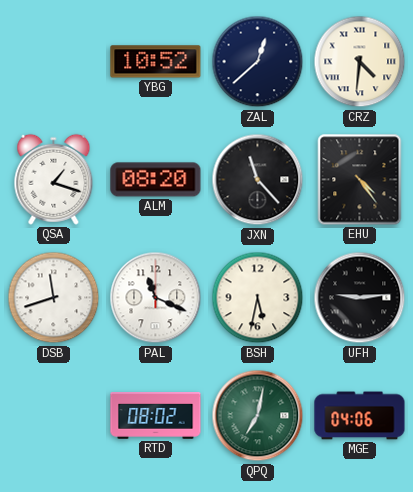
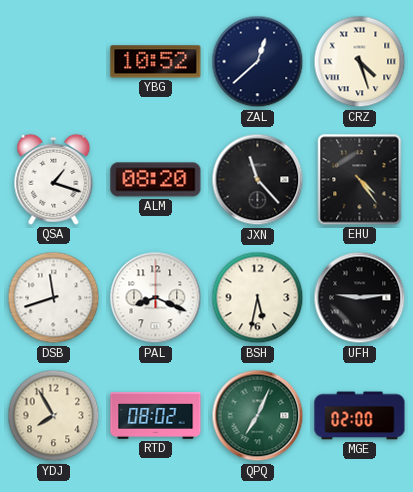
CRZ: 4:31 -> 4:27 (360, 62)
PAL: 11:19 -> 8:19 (156, 298)
YDJ: none -> 7:55 (54, 416)
QPQ: 7:02 -> 7:04 (258, 416)
MGE: 04:06 -> 02:00 (360, 416)
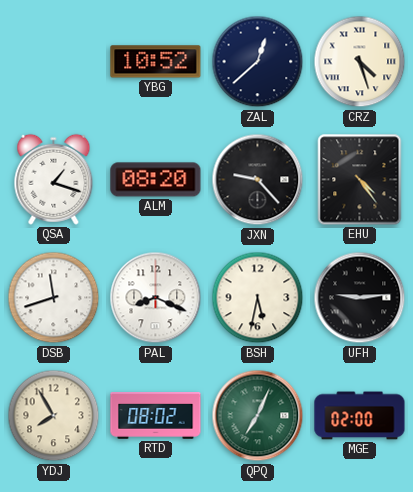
JXN: 11:23 -> 9:23 (258, 180)
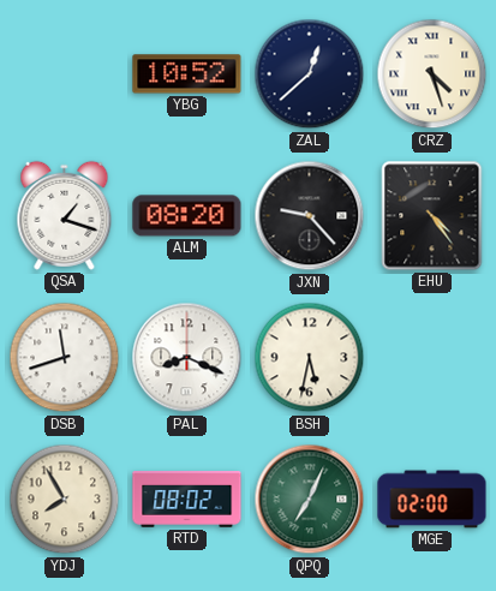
UFH: 9:14 -> none (360, 298)
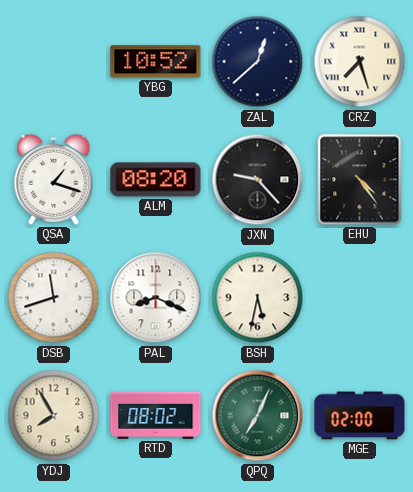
CRZ: 4:27 -> 7:27 (360, 62)
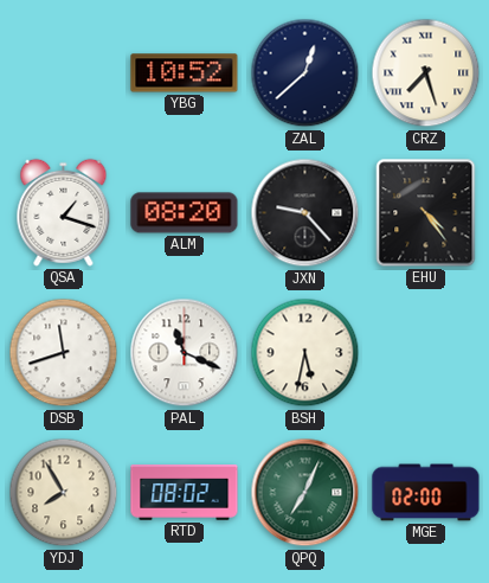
PAL: 8:19 -> 11:19 (185, 353)
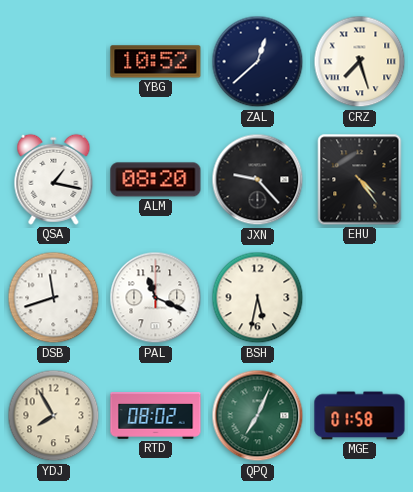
QSA: 1:18 -> 1:17 (54, 179)
MGE: 02:00 -> 01:58 (360, 416)
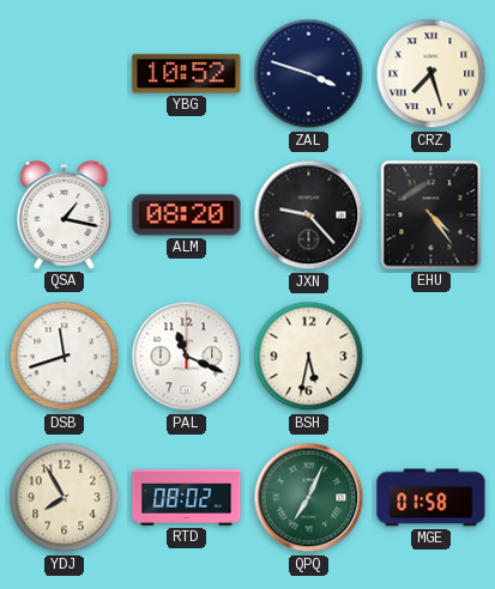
ZAL: 12:38 -> 3:48 (309, 74)
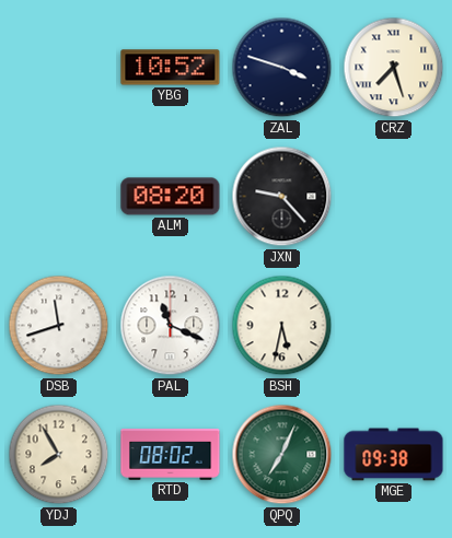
QSA: 1:17 -> none (65, 214)
EHU: 4:24 -> none (431, 215)
MGE: 01:58 -> 09:38 (394, 455)
